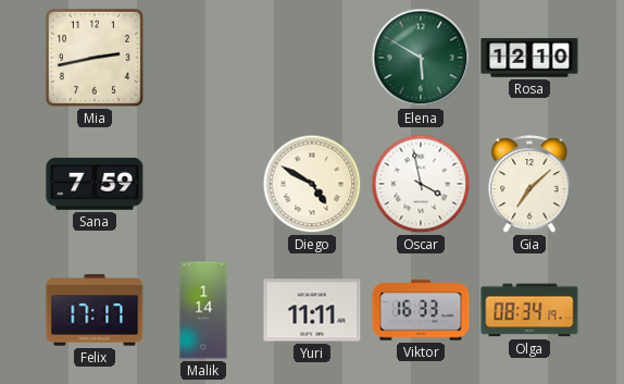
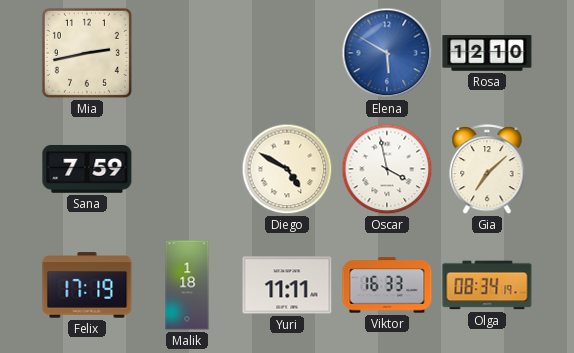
Elena dial: green -> blue (387, 53)
Felix: 17:17 -> 17:19 (87, 285)
Malik: 1:14 -> 1:18 (187, 285)
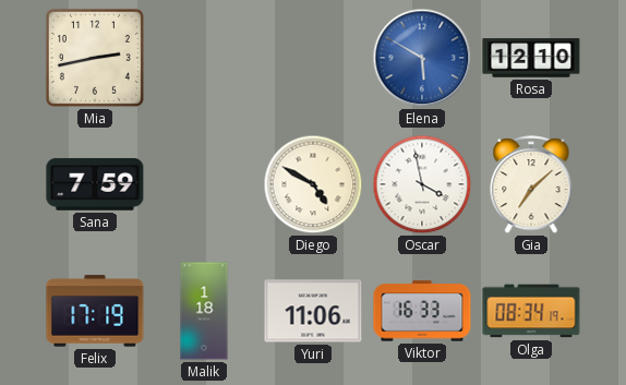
Yuri: 11:11 -> 11:06 (313, 311)
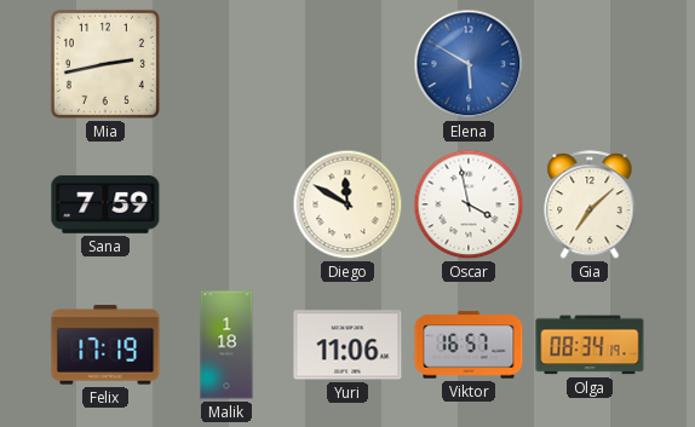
Rosa: 12:10 -> none (531, 58)
Diego: 4:50 -> 11:50 (347, 204)
Viktor: 16:33 -> 16:57 (469, 345)
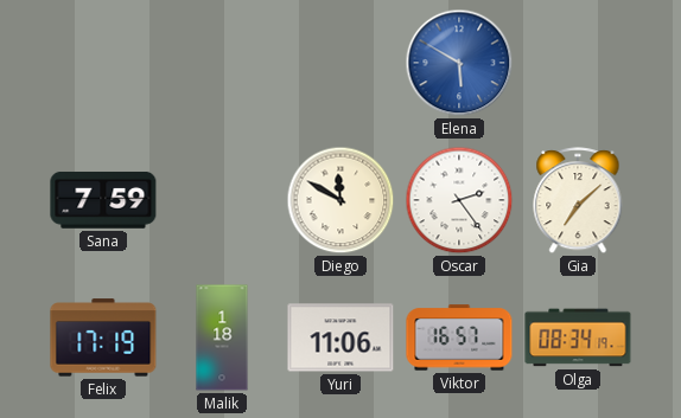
Mia: 2:43 -> none (105, 64)
Oscar: 3:58 -> 2:24 (459, 200)
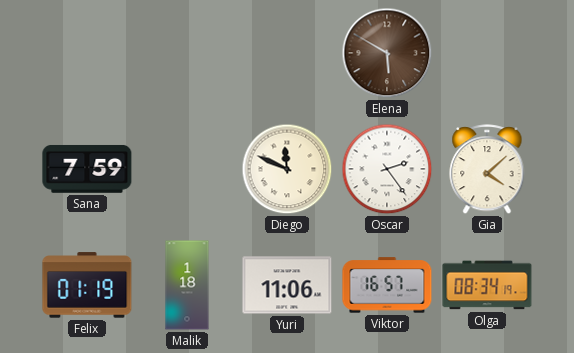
Elena dial: blue -> brown (387, 53)
Diego: 11:50 -> 11:49 (287, 169)
Gia: 7:08 -> 4:08 (487, 170)
Felix: 17:19 -> 01:19 (87, 285)
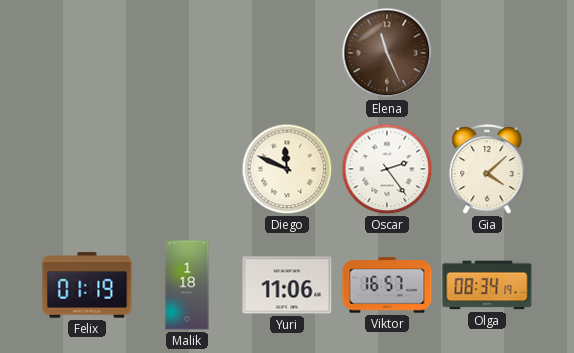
Elena: 5:50 -> 11:26 (387, 53)
Sana: 7:59 -> none (87, 169)
